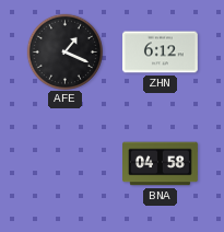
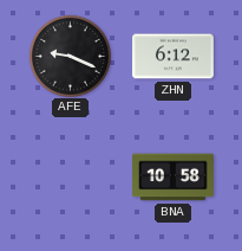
AFE: 1:19 -> 9:19 (70, 56)
BNA: 04:58 -> 10:58 (174, 178)
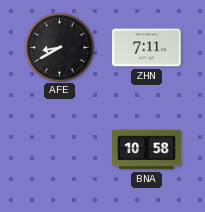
AFE: 9:19 -> 8:40 (59, 47)
ZHN: 6:12 -> 7:11 (147, 48)
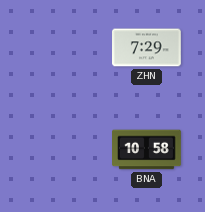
AFE: 8:40 -> none (59, 47)
ZHN: 7:11 -> 7:29 (147, 48)
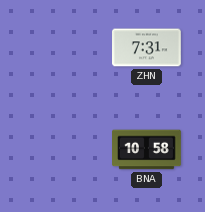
ZHN: 7:29 -> 7:31 (147, 48)
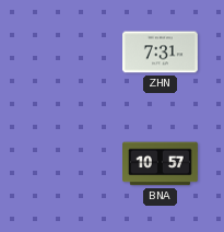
BNA: 10:58 -> 10:57 (161, 164)
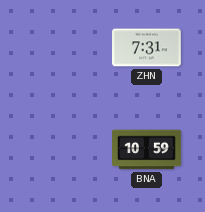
BNA: 10:57 -> 10:59 (147, 150)
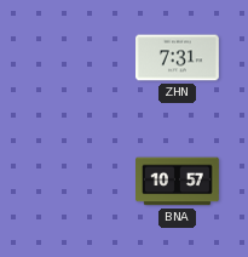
BNA: 10:59 -> 10:57 (178, 182)
